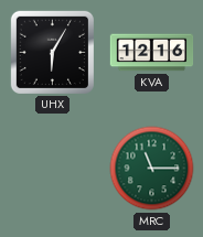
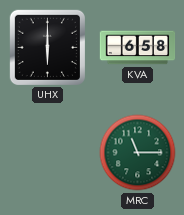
UHX: 6:05 -> 6:00 (47, 47)
KVA: 12:16 -> 6:58 (138, 48)
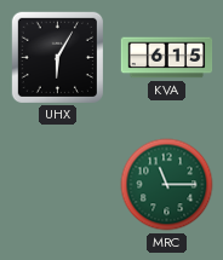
UHX: 6:00 -> 6:05 (57, 57)
KVA: 6:58 -> 6:15 (167, 58)
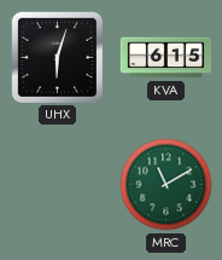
UHX: 6:05 -> 6:03 (57, 57)
MRC: 11:15 -> 11:10 (166, 185)
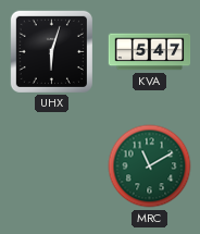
KVA: 6:15 -> 5:47 (150, 52)
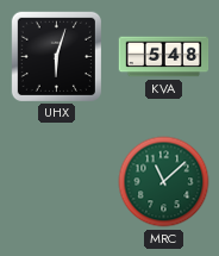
KVA: 5:47 -> 5:48 (164, 57)
MRC: 11:10 -> 11:08 (164, 182)
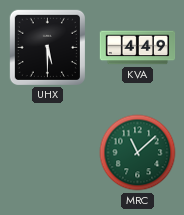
UHX: 6:03 -> 5:30 (47, 47)
KVA: 5:48 -> 4:49 (138, 48)
